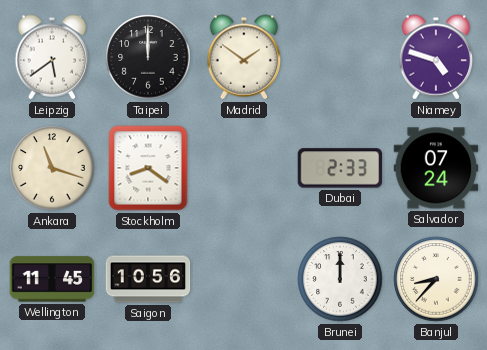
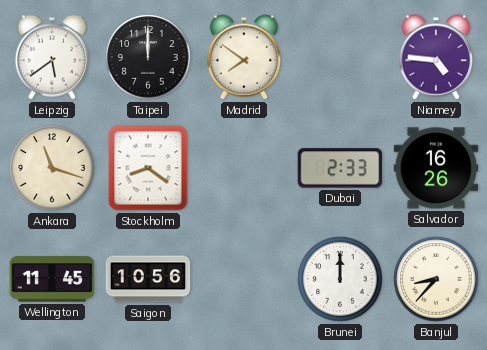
Madrid: 1:51 -> 7:51 (244, 57)
Niamey: 4:48 -> 4:46 (436, 57)
Salvador: 07:24 -> 16:26 (436, 168)
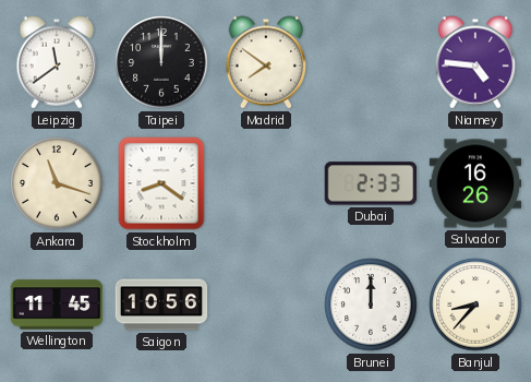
Leipzig: 5:39 -> 11:39 (57, 62)
